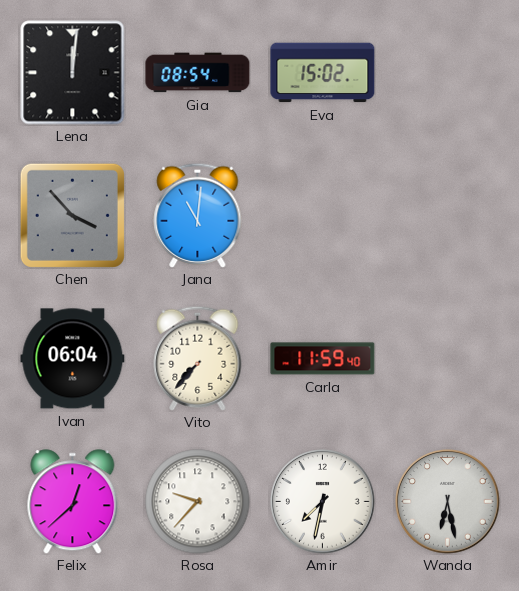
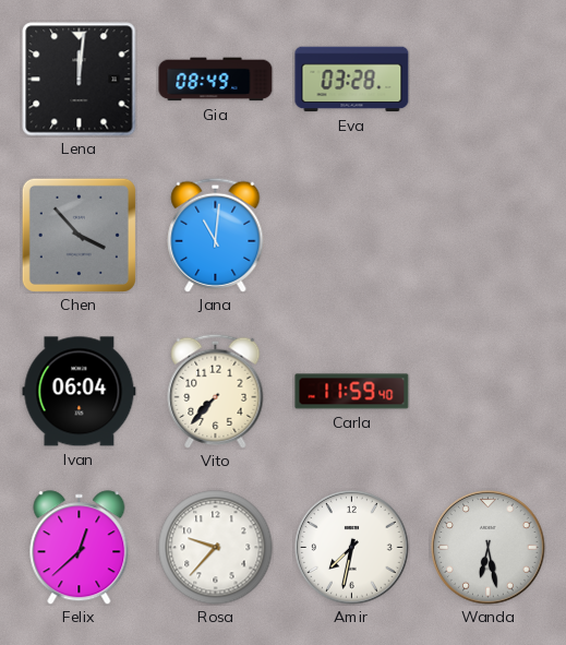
Gia: 08:54 -> 08:49 (216, 80)
Eva: 15:02 -> 03:28 (352, 80)
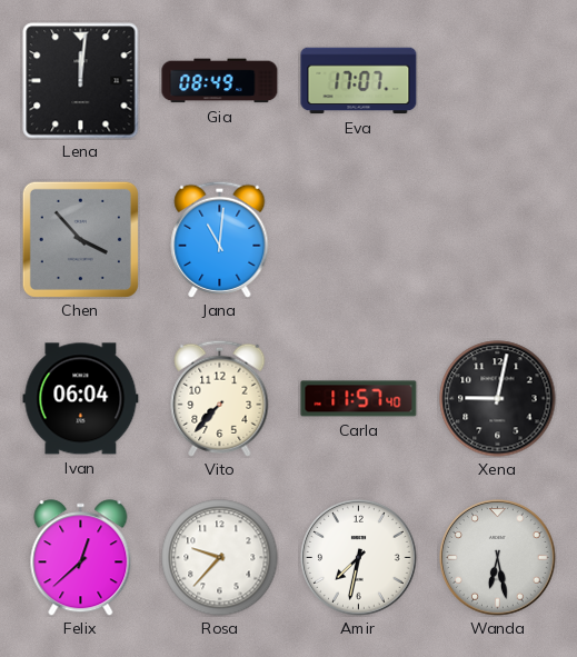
Eva: 03:28 -> 17:07 (359, 81)
Carla: 11:59 -> 11:57 (359, 399)
Xena: none -> 9:02 (498, 399)
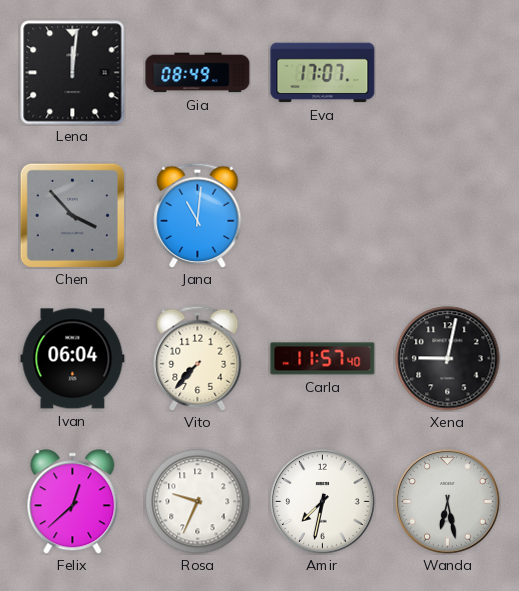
Rosa: 9:37 -> 9:34 (198, 502)
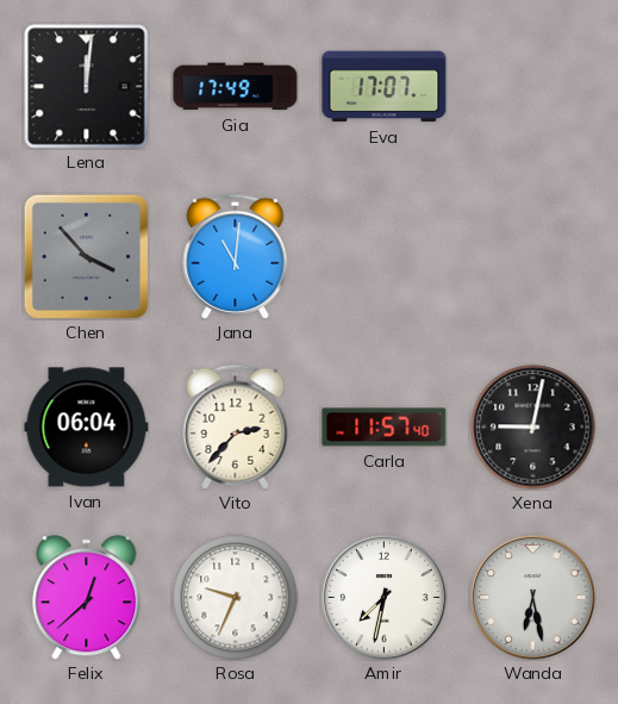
Gia: 08:49 -> 17:49 (236, 87)
Vito: 7:37 -> 2:37 (236, 426)
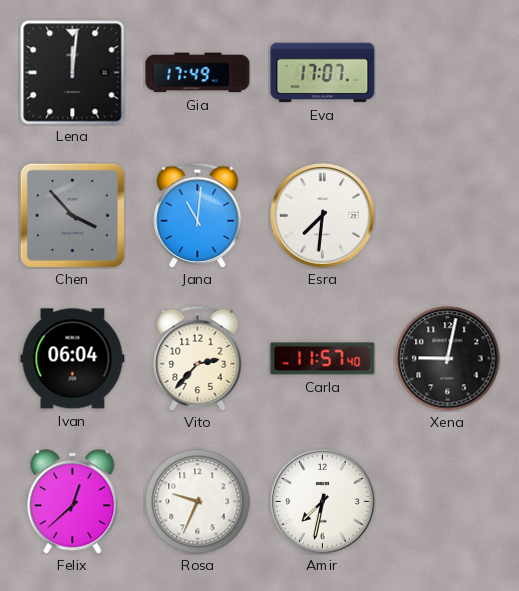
Esra: none -> 7:31 (323, 216)
Wanda: 6:28 -> none (533, 598)
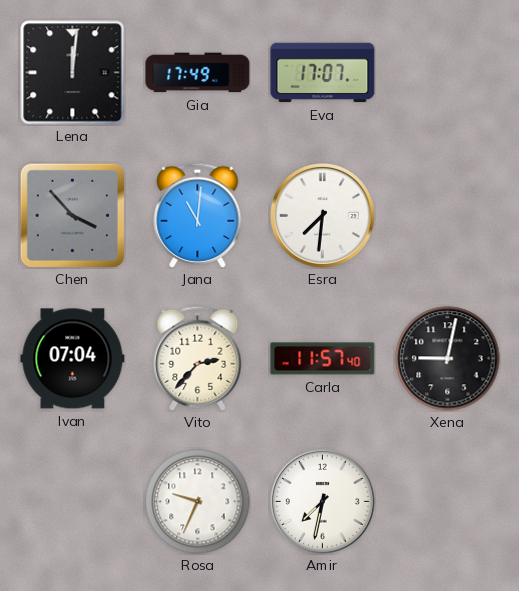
Ivan: 06:04 -> 07:04 (73, 359)
Felix: 12:38 -> none (73, 502)
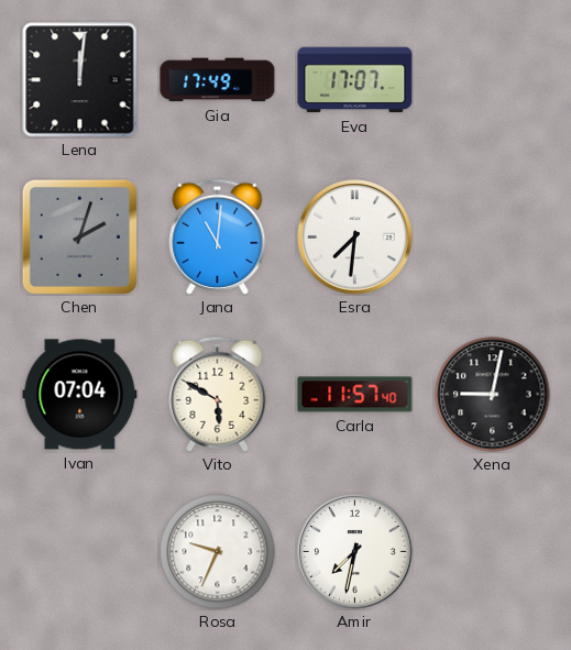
Chen: 3:53 -> 2:03 (79, 236)
Vito: 2:37 -> 5:50 (218, 394)
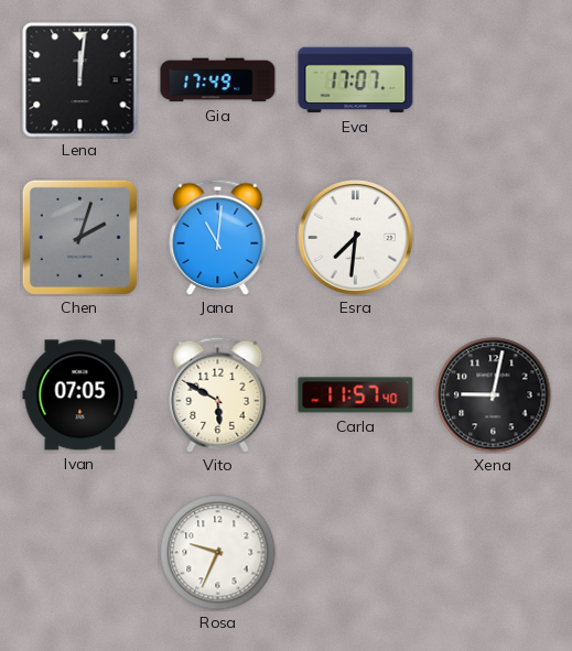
Ivan: 07:04 -> 07:05 (80, 395)
Amir: 7:32 -> none (355, 552)
